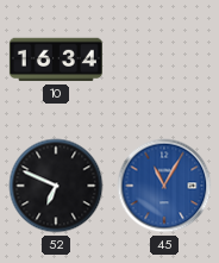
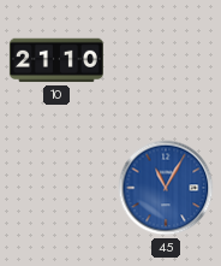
10: 16:34 -> 21:10 (56, 60)
52: 6:49 -> none (56, 186)
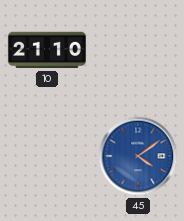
45: 11:05 -> 4:09 (138, 156)
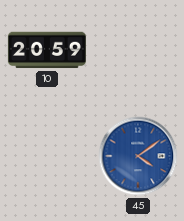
10: 21:10 -> 20:59 (47, 50)
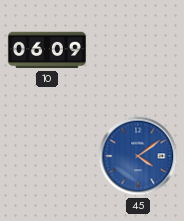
10: 20:59 -> 06:09 (47, 50)
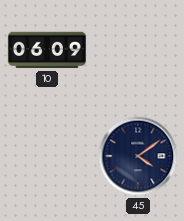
45 dial: blue -> navy (138, 156)
